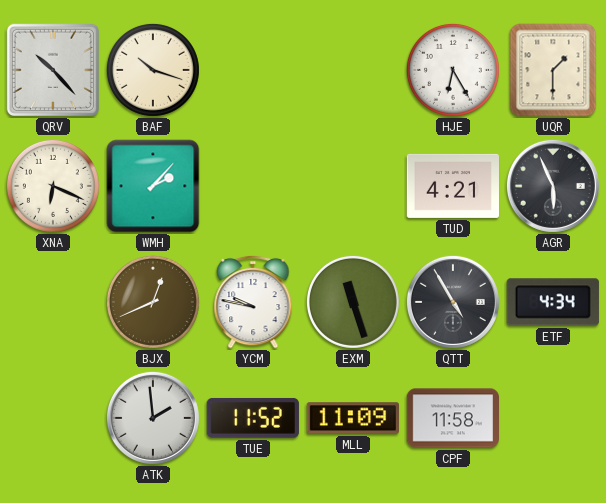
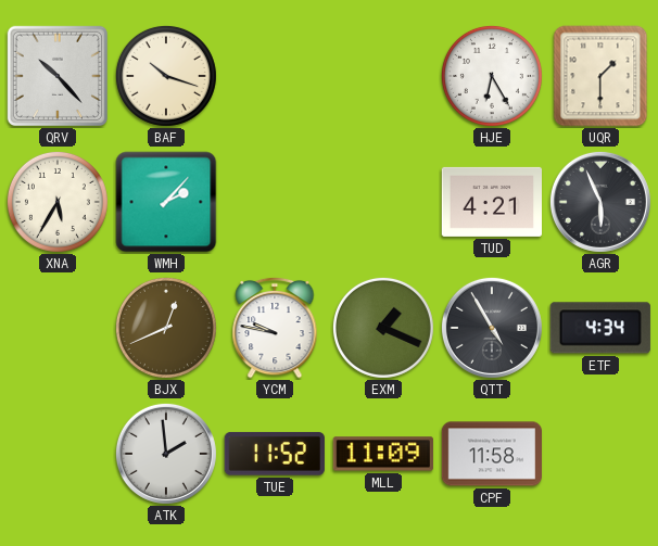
XNA: 6:19 -> 5:35 (58, 202)
EXM: 11:27 -> 1:19 (383, 328)
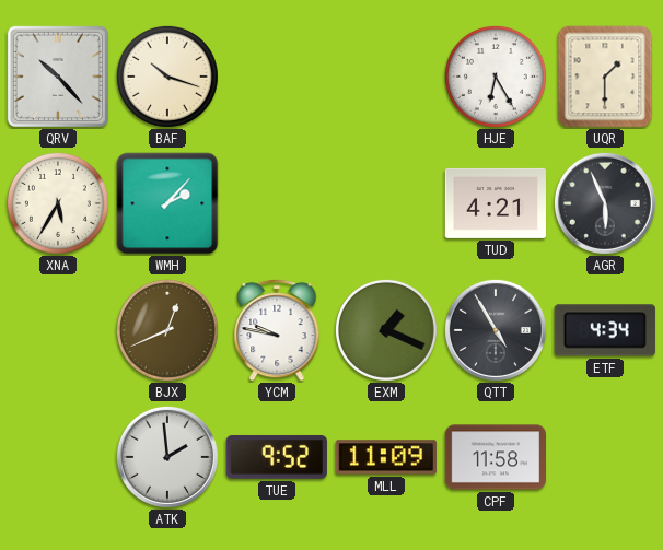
TUE: 11:52 -> 9:52 (277, 457)
